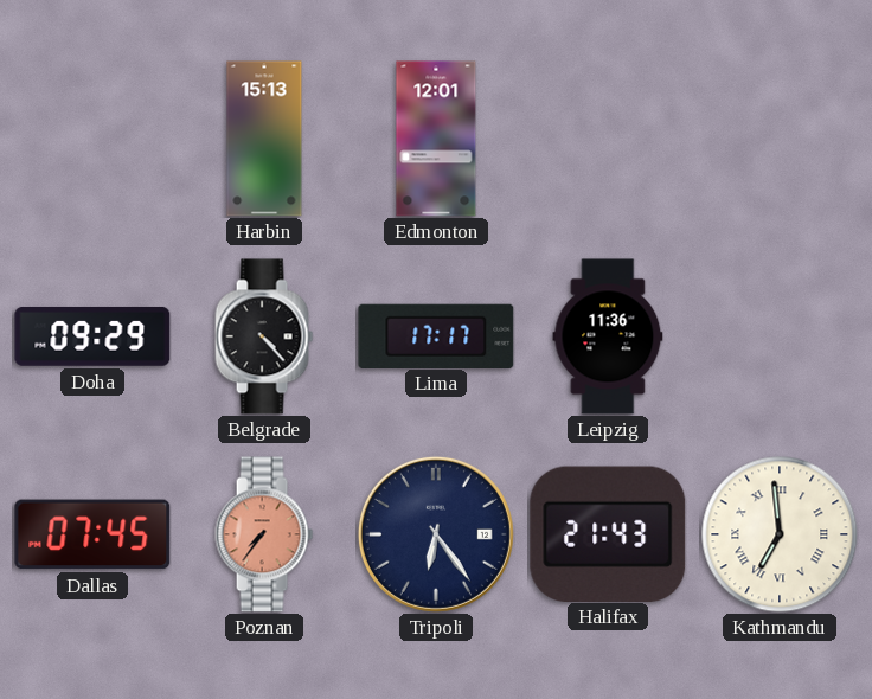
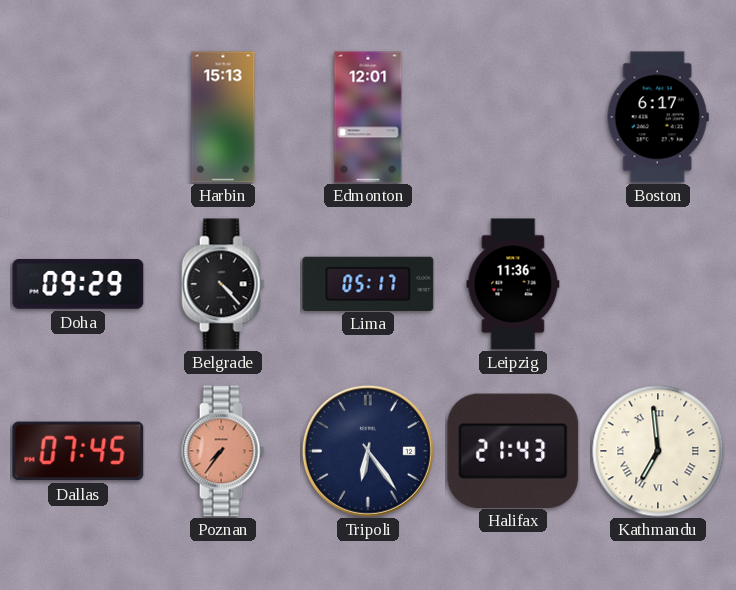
Boston: none -> 6:17 (658, 117)
Lima: 17:17 -> 05:17 (368, 283)
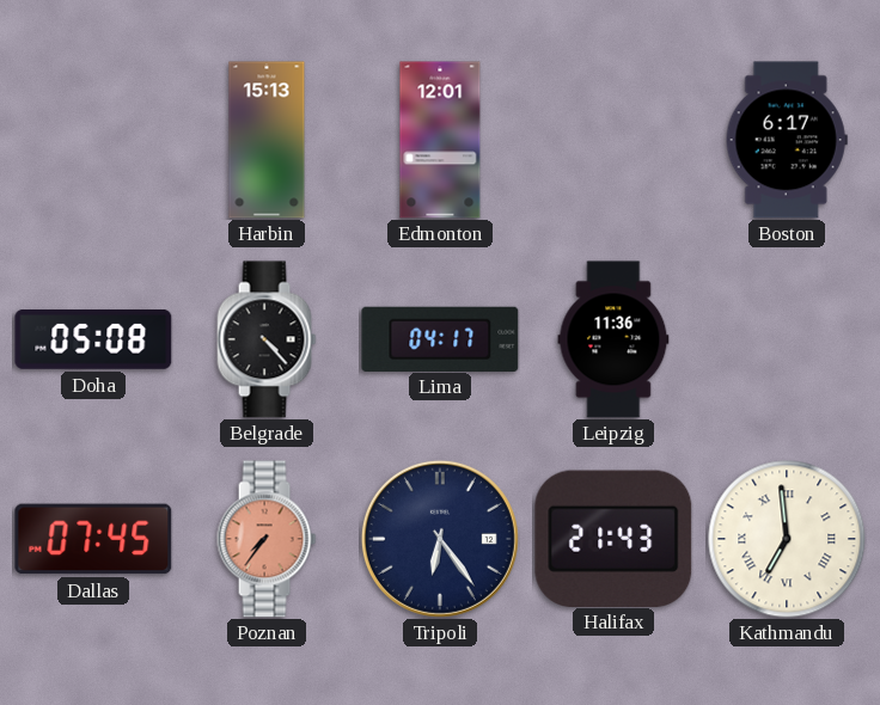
Doha: 09:29 -> 05:08 (93, 339)
Lima: 05:17 -> 04:17 (440, 338)
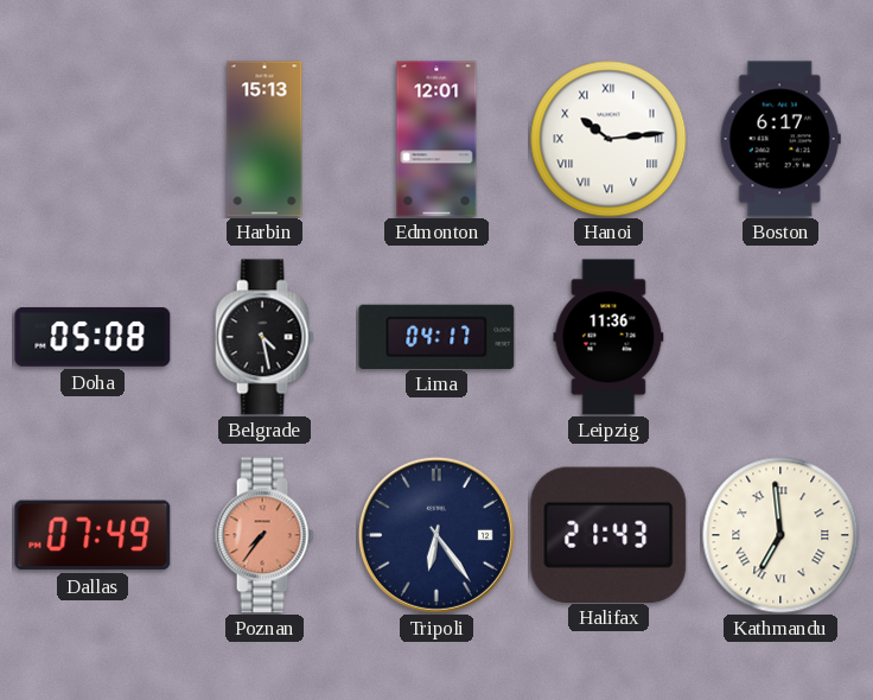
Hanoi: none -> 10:14 (608, 139)
Belgrade: 4:23 -> 4:28 (265, 337)
Dallas: 07:45 -> 07:49 (93, 535)
